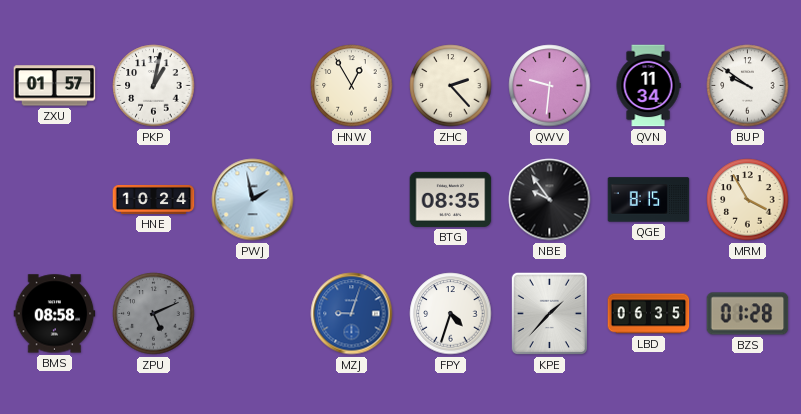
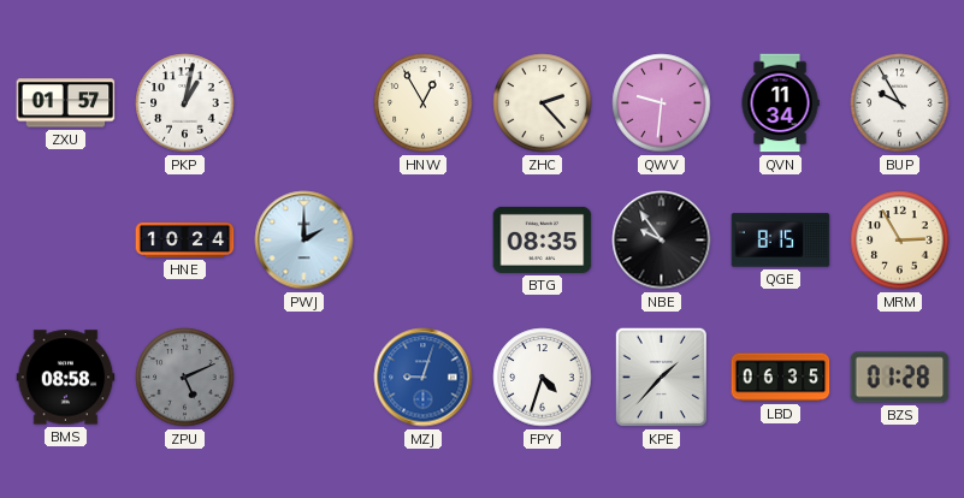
BUP: 9:51 -> 9:55 (900, 103)
PWJ: 1:58 -> 2:00 (304, 241)
MRM: 3:55 -> 2:55 (900, 241)
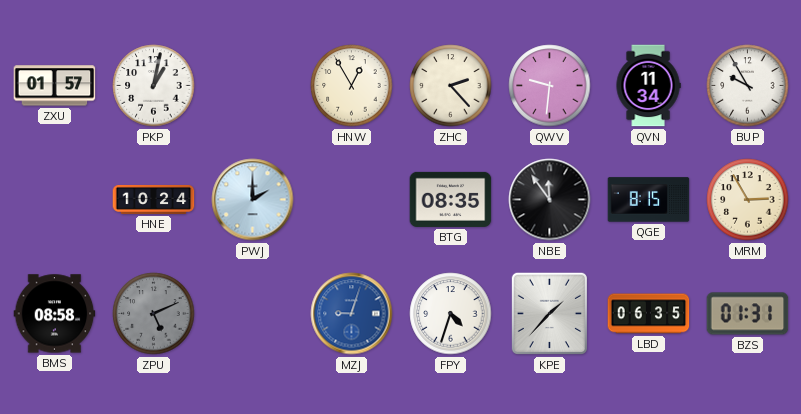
NBE: 9:54 -> 11:54 (550, 200)
BZS: 01:28 -> 01:31 (748, 314)
